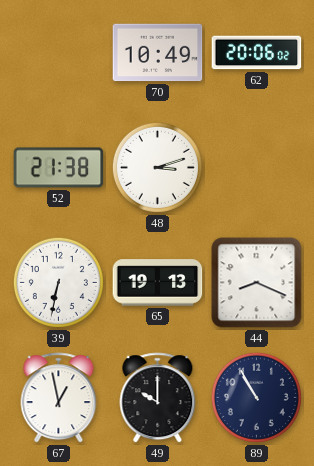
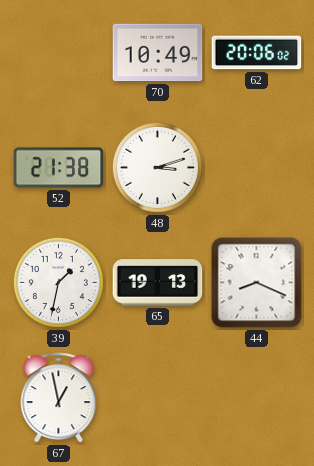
39: 6:32 -> 1:32 (58, 282)
49: 10:00 -> none (158, 398)
89: 10:55 -> none (256, 397)
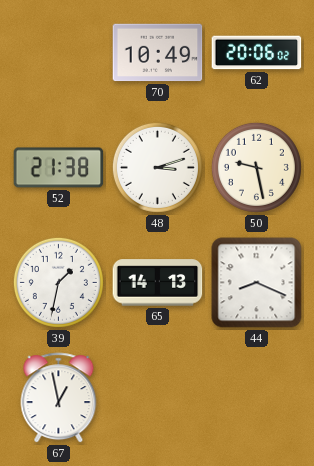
50: none -> 9:28 (256, 167)
65: 19:13 -> 14:13 (158, 283)
